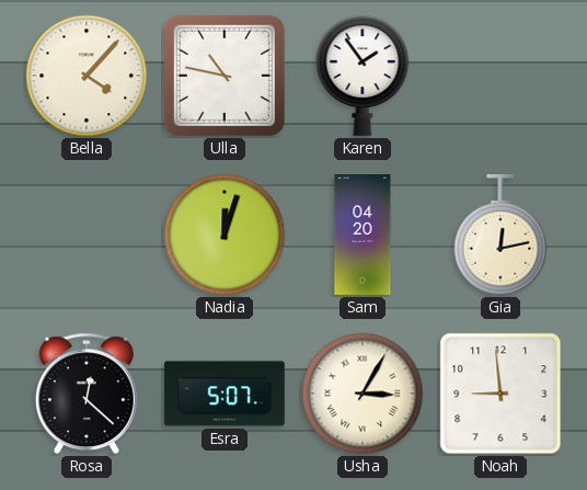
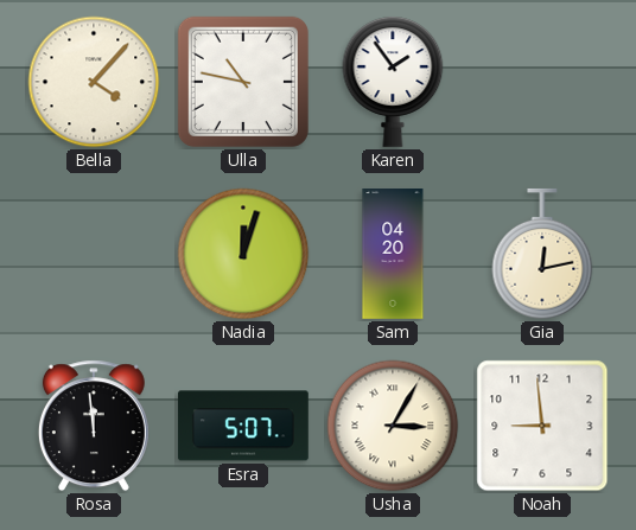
Rosa: 12:22 -> 11:59 (94, 426)
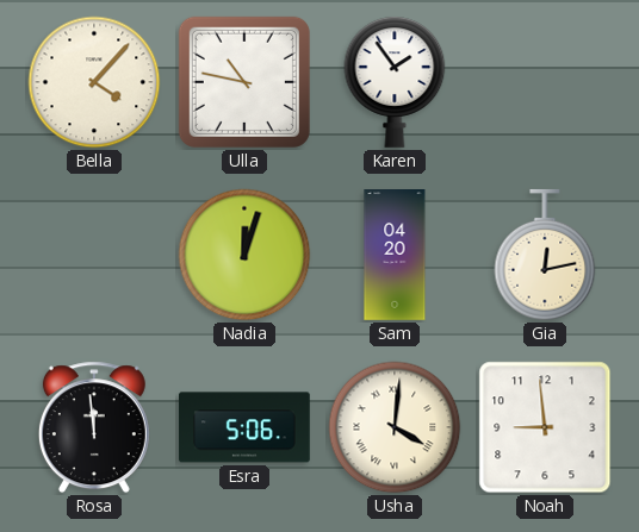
Esra: 5:07 -> 5:06 (244, 427)
Usha: 3:05 -> 4:01 (395, 427)
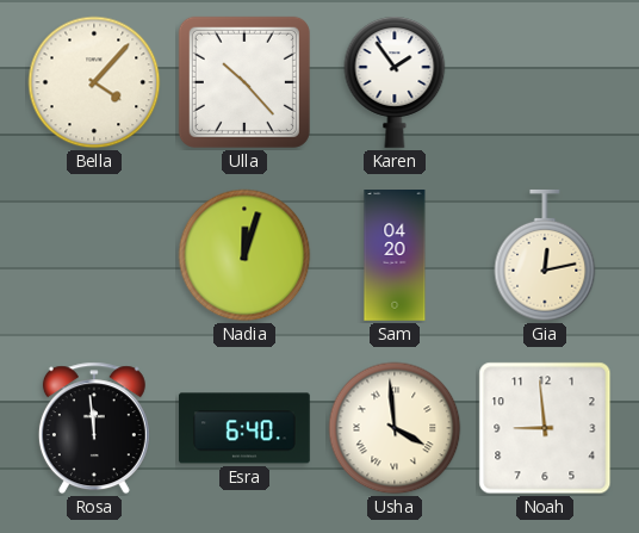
Ulla: 10:47 -> 10:23 (244, 82)
Esra: 5:06 -> 6:40 (244, 428)
Usha: 4:01 -> 3:59 (395, 428)
